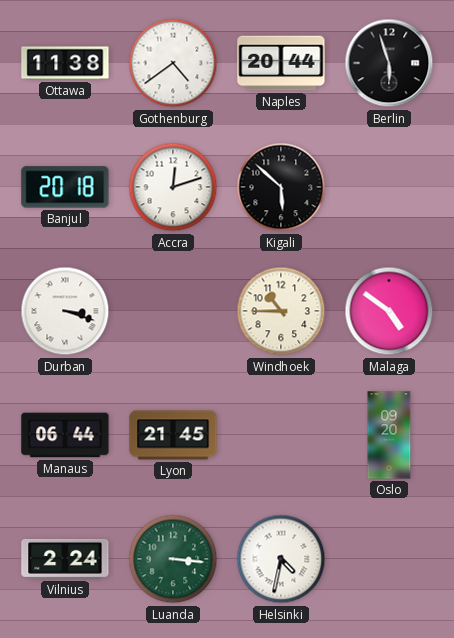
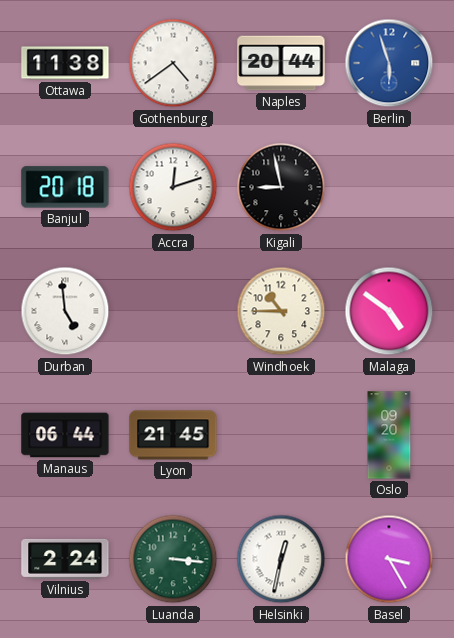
Berlin dial: black -> blue (389, 63)
Kigali: 5:52 -> 8:58 (281, 187)
Durban: 3:18 -> 4:59 (65, 311)
Helsinki: 4:32 -> 12:32 (281, 559)
Basel: none -> 3:25 (389, 559)
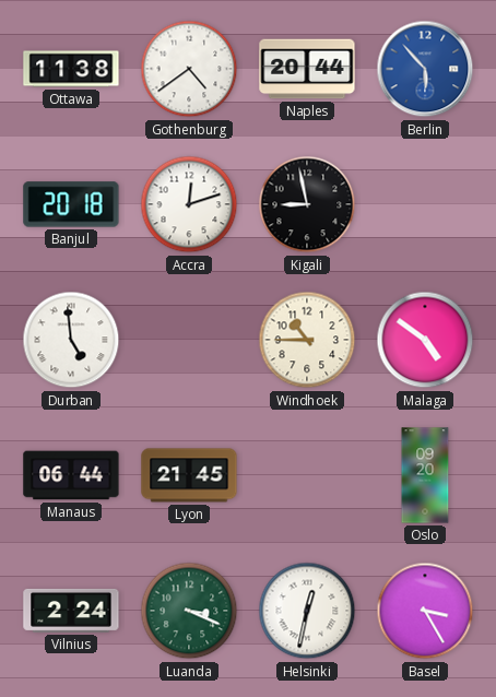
Berlin: 5:57 -> 5:53 (425, 69)
Luanda: 3:16 -> 3:19 (189, 611)
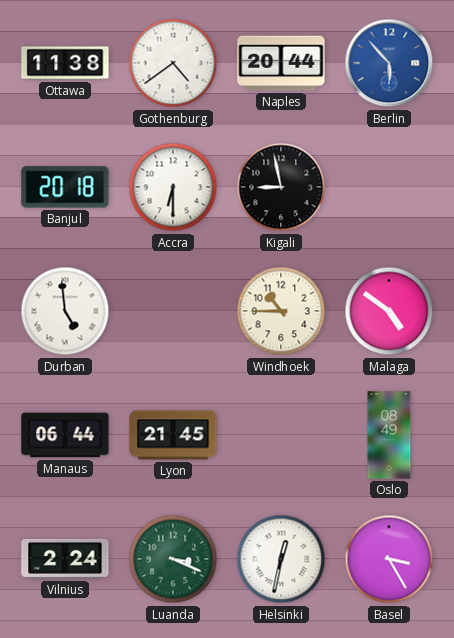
Accra: 12:12 -> 6:30 (173, 187)
Oslo: 09:20 -> 08:49 (389, 435)
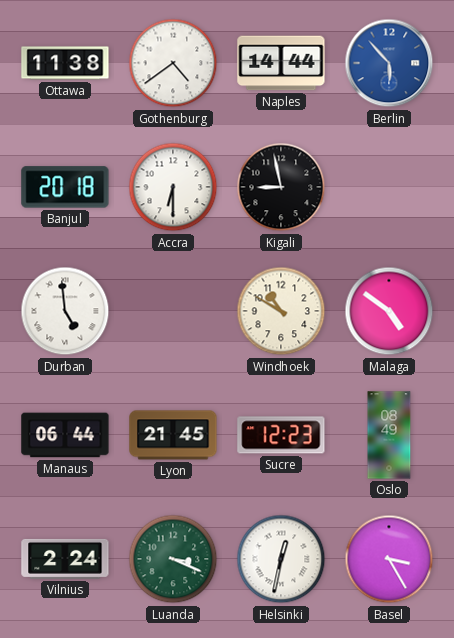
Naples: 20:44 -> 14:44 (281, 63)
Windhoek: 10:45 -> 10:50 (281, 311)
Sucre: none -> 12:23 (281, 435)
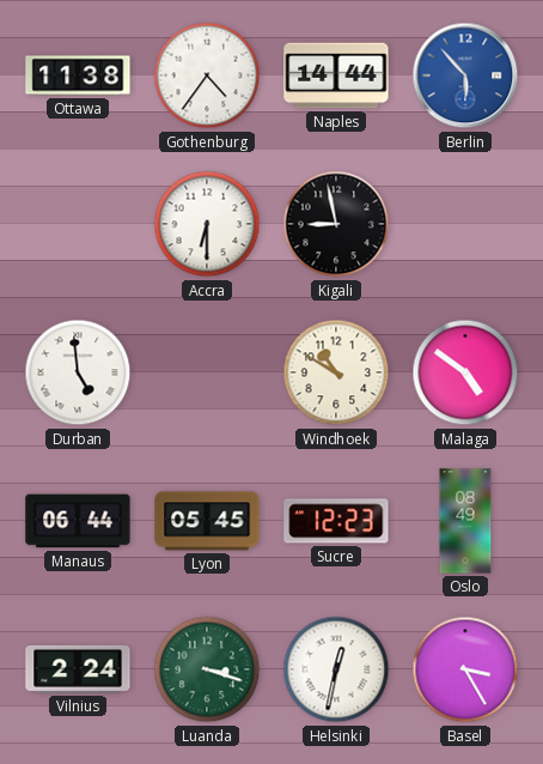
Gothenburg: 4:39 -> 4:36 (207, 75)
Banjul: 20:18 -> none (65, 187)
Lyon: 21:45 -> 05:45 (207, 521)
Luanda: 3:19 -> 3:18 (207, 669)
